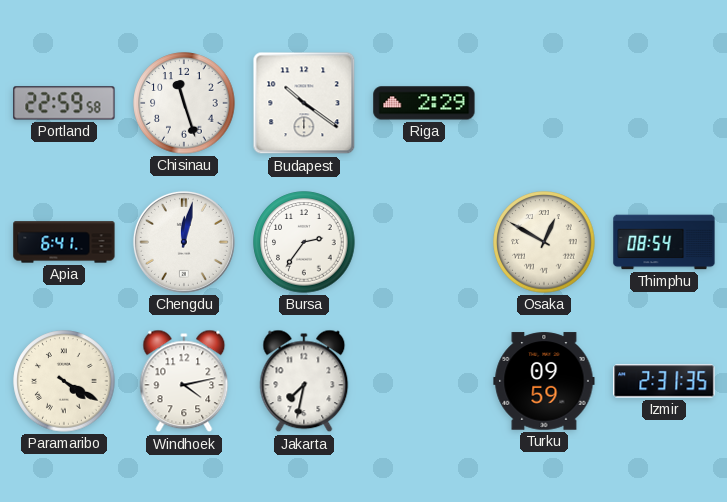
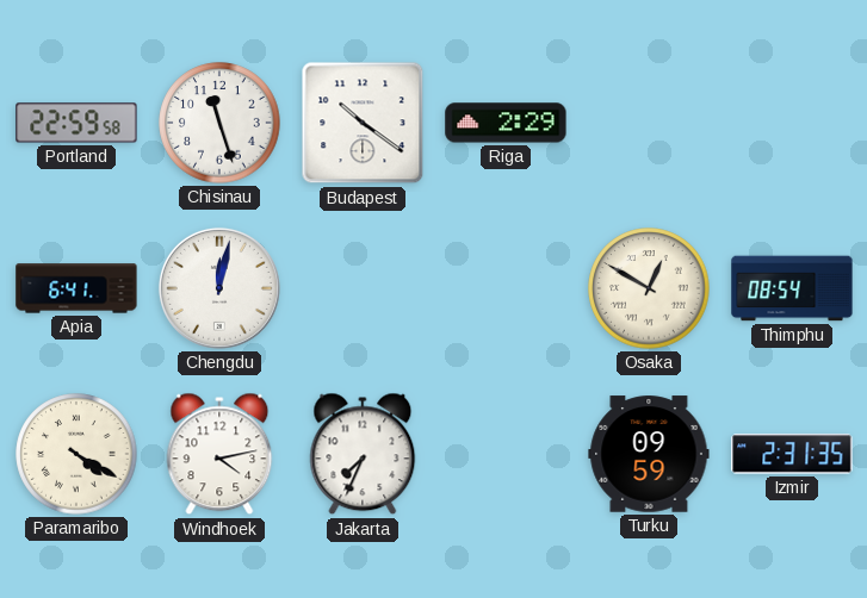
Bursa: 2:36 -> none (304, 242)
Jakarta: 7:32 -> 7:34 (363, 454)
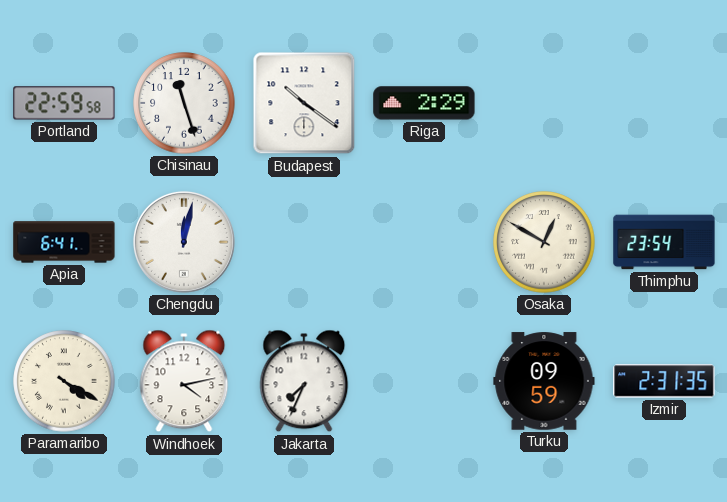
Thimphu: 08:54 -> 23:54 (664, 242)
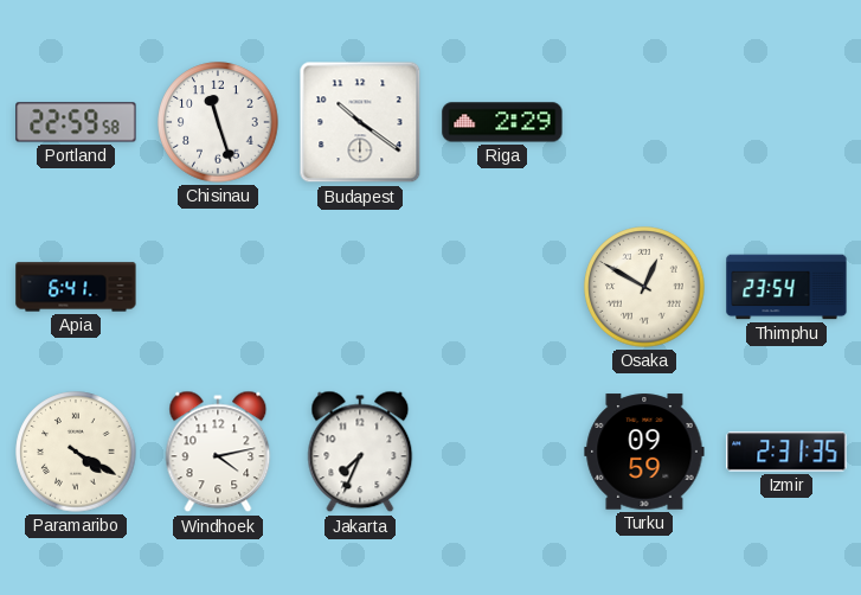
Chengdu: 12:02 -> none (184, 242)
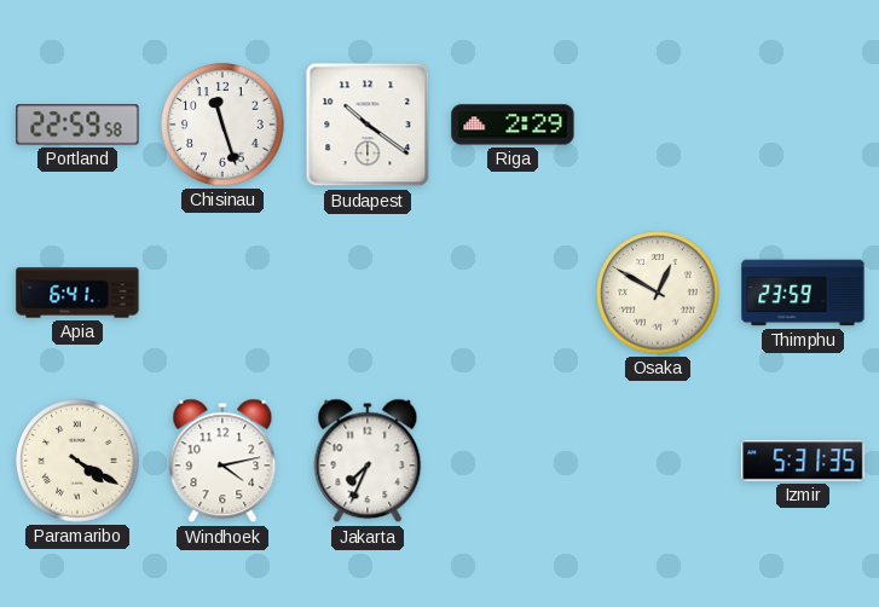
Thimphu: 23:54 -> 23:59 (803, 293)
Turku: 09:59 -> none (644, 452)
Izmir: 2:31 -> 5:31 (803, 461)
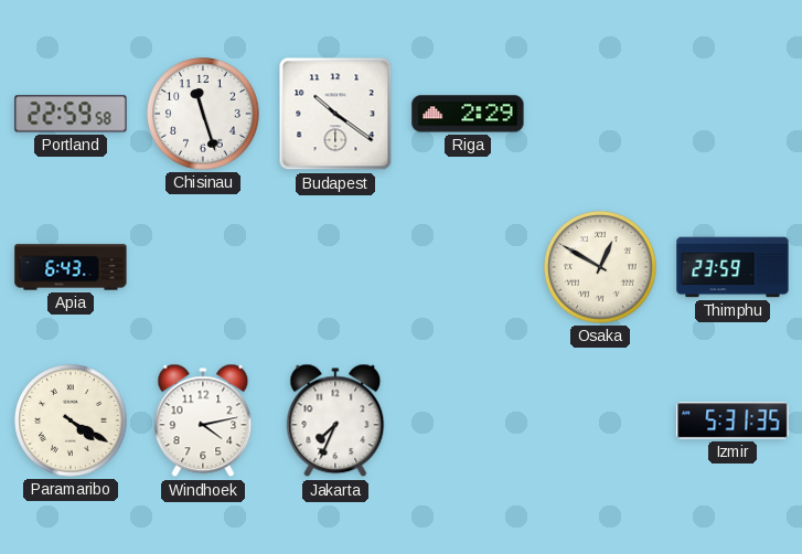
Apia: 6:41 -> 6:43 (71, 267)
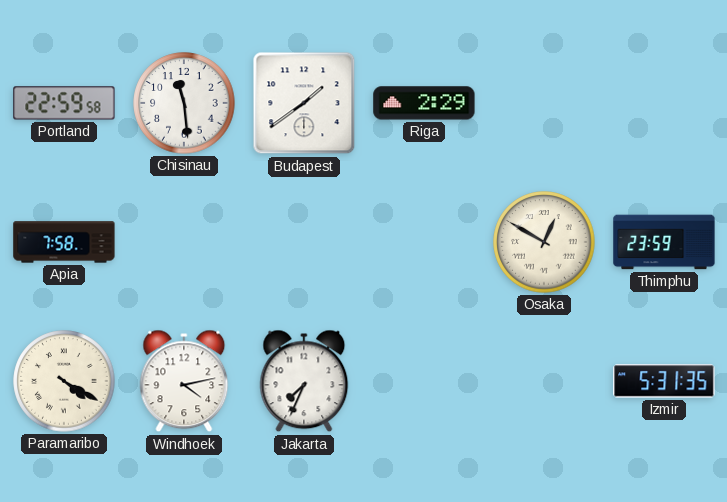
Chisinau: 11:27 -> 11:29 (184, 103)
Budapest: 10:21 -> 1:39 (304, 103)
Apia: 6:43 -> 7:58 (64, 242)
